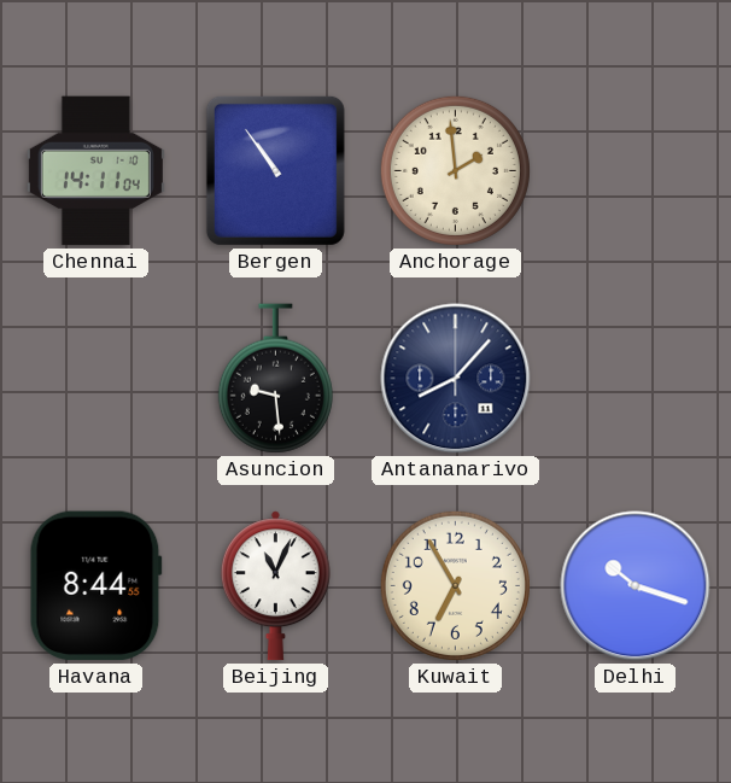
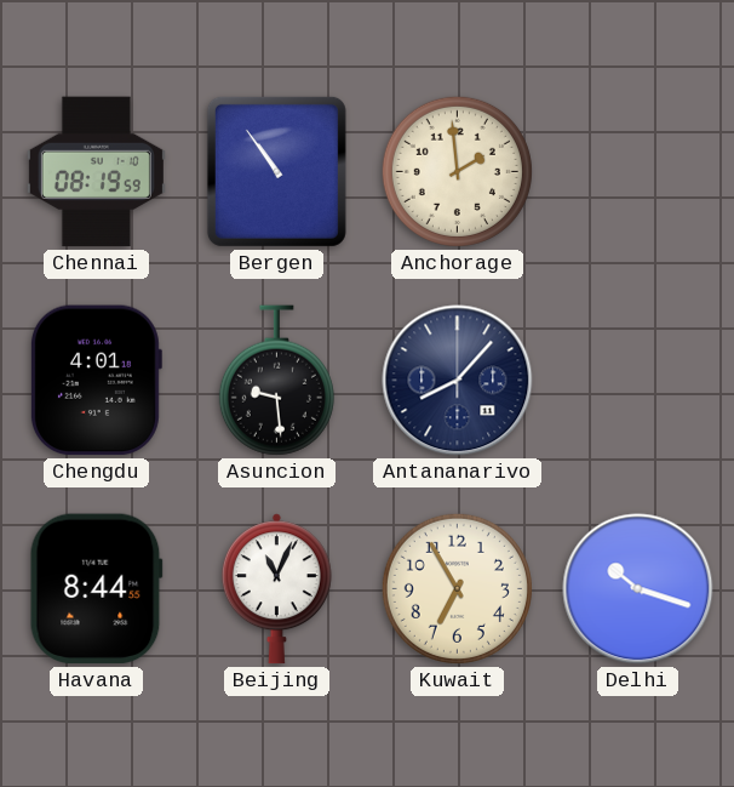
Chennai: 14:11 -> 08:19 (96, 172)
Chengdu: none -> 4:01 (96, 381)
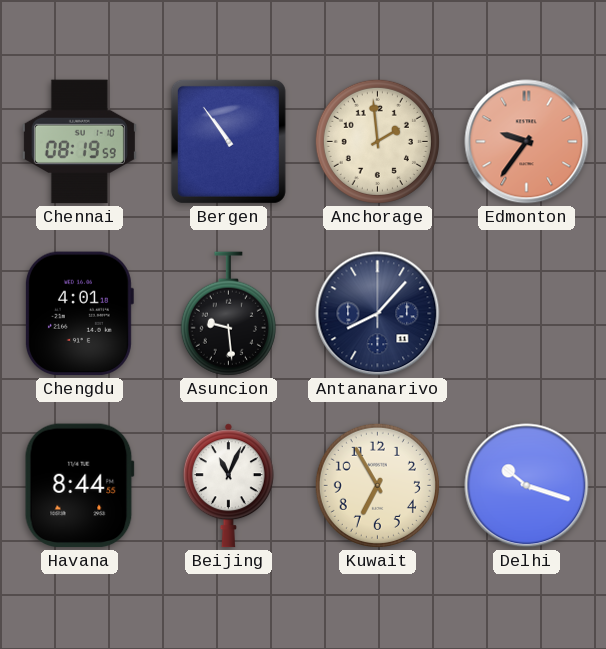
Edmonton: none -> 9:36 (527, 142)
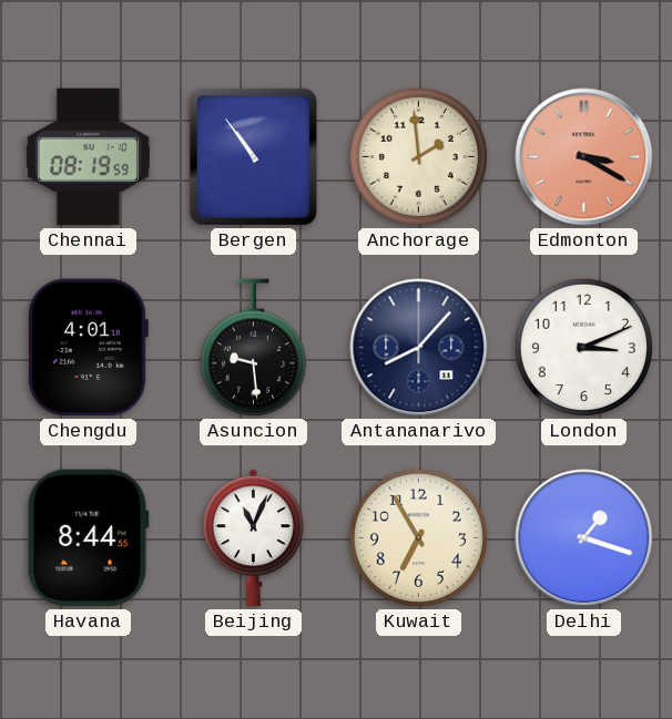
Edmonton: 9:36 -> 3:20 (584, 157)
London: none -> 3:11 (583, 347)
Delhi: 10:18 -> 1:18 (584, 538)
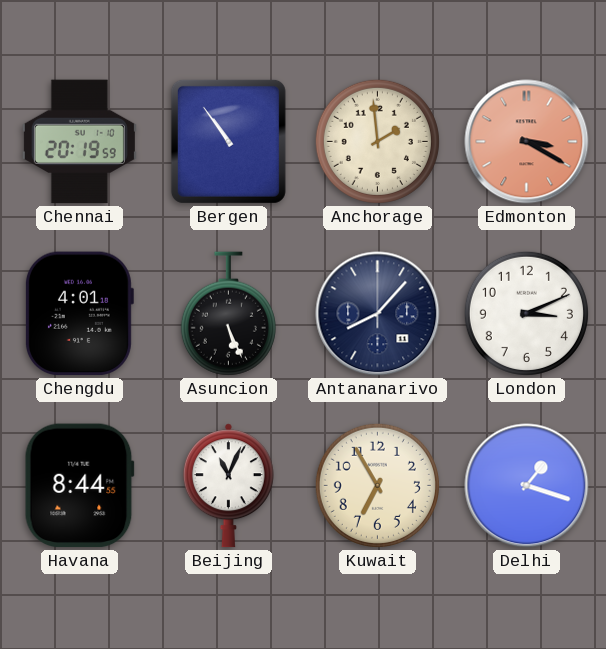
Chennai: 08:19 -> 20:19 (79, 142)
Asuncion: 9:29 -> 5:26 (228, 314)
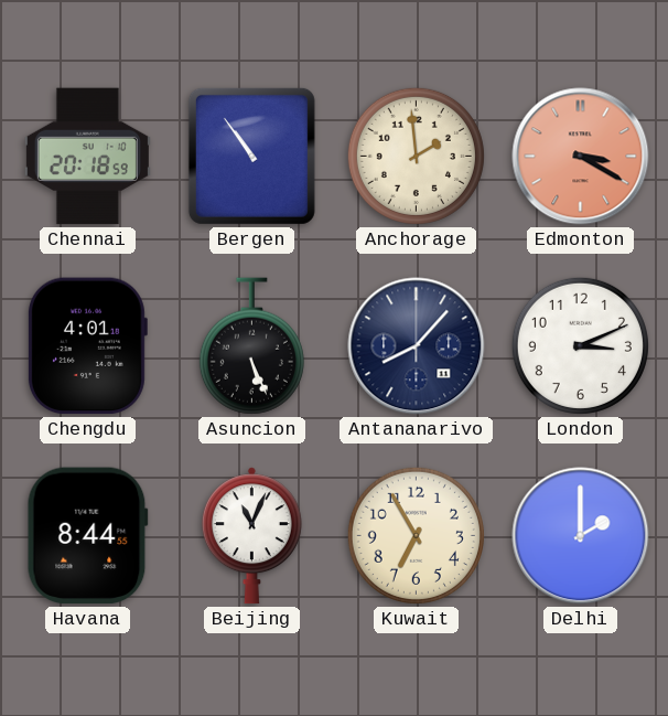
Chennai: 20:19 -> 20:18 (87, 157)
Delhi: 1:18 -> 2:00 (581, 536)
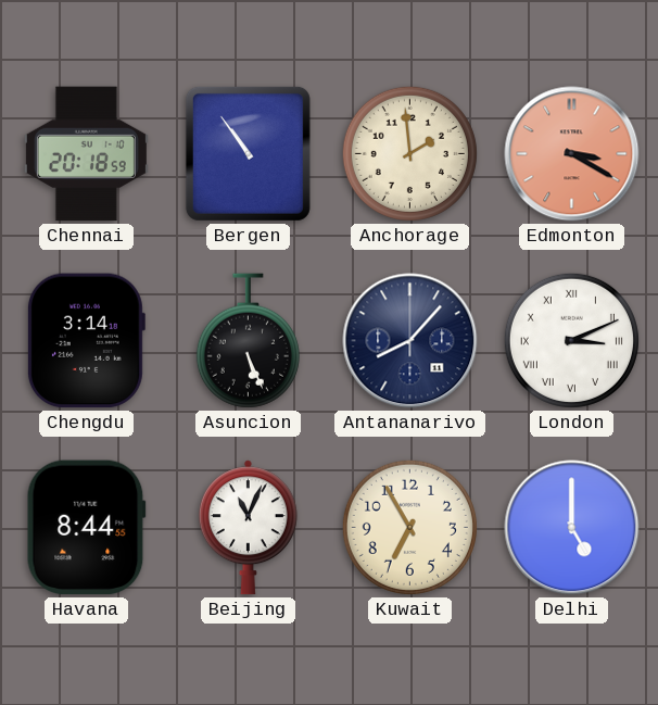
Chengdu: 4:01 -> 3:14 (86, 341)
London numerals: Arabic -> Roman (571, 340)
Delhi: 2:00 -> 5:00 (572, 528)
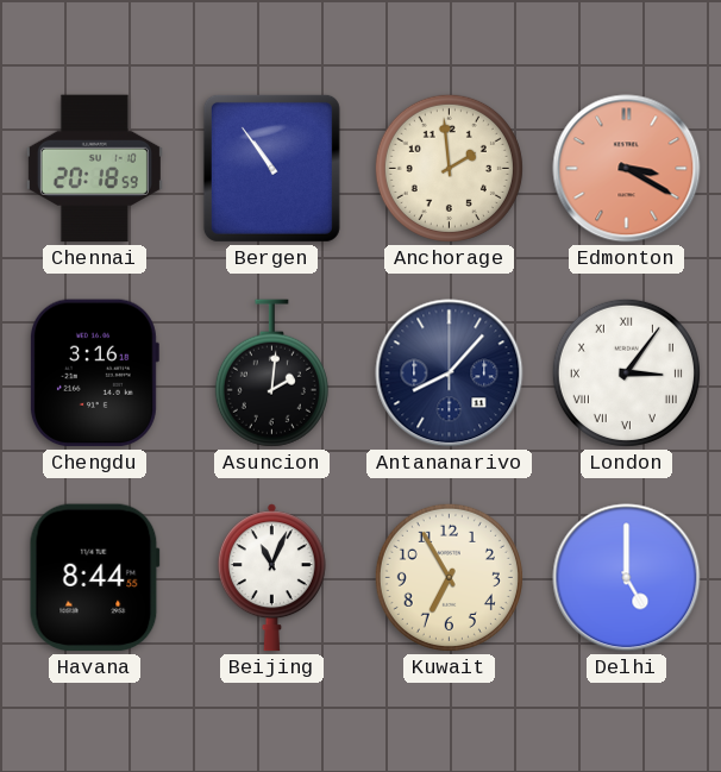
Chengdu: 3:14 -> 3:16 (94, 374)
Asuncion: 5:26 -> 2:01 (271, 374)
London: 3:11 -> 3:06 (626, 372)
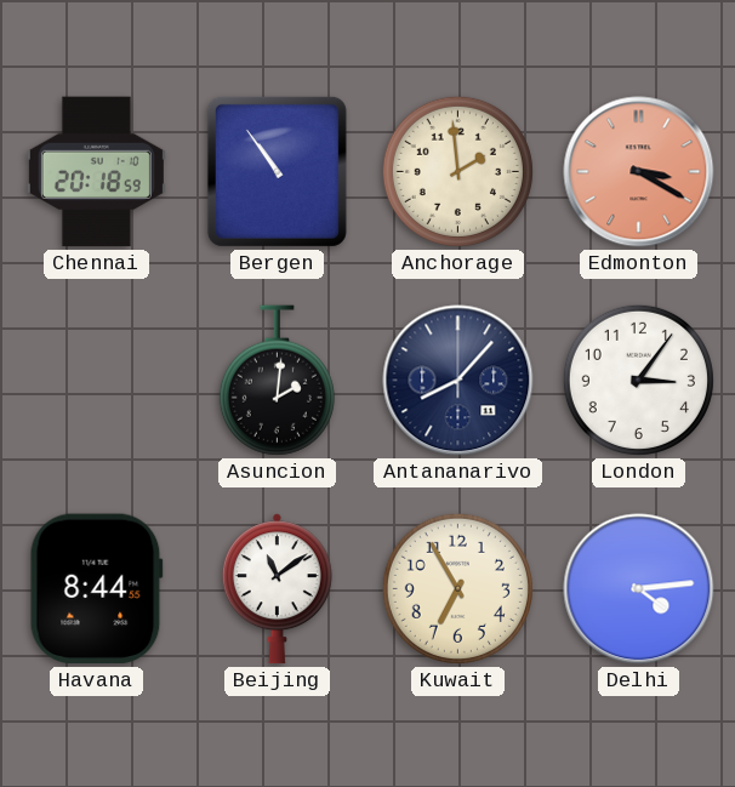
Chengdu: 3:16 -> none (94, 374)
London numerals: Roman -> Arabic (638, 380)
Beijing: 11:04 -> 11:09 (277, 589)
Delhi: 5:00 -> 4:14 (639, 589)
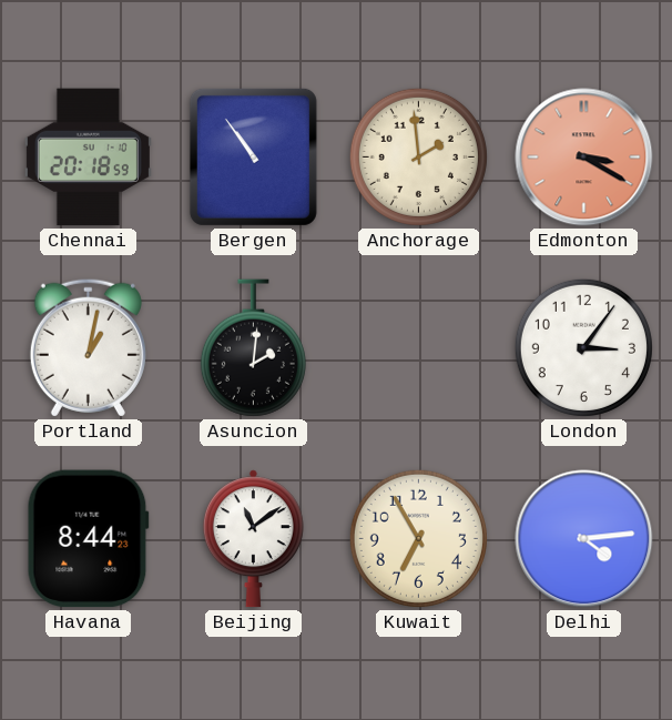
Portland: none -> 1:02 (88, 347)
Antananarivo: 8:07 -> none (458, 381)
Havana: 8:44:55 -> 8:44:23 (88, 539)
